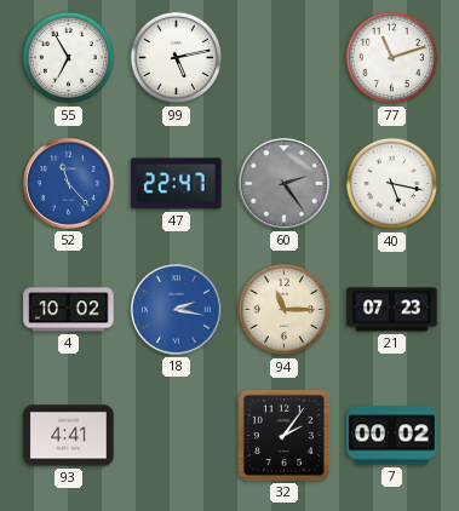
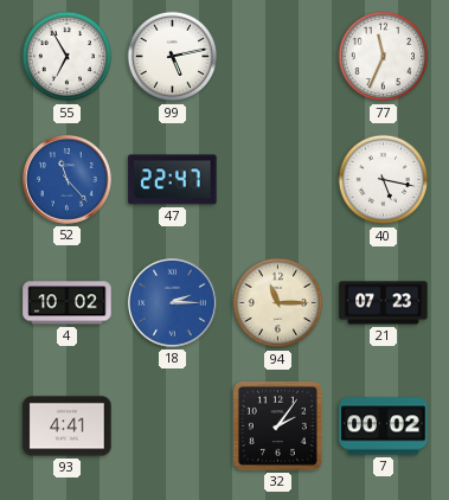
77: 11:12 -> 11:34 (384, 57)
60: 2:24 -> none (283, 183)
18: 2:17 -> 2:15 (172, 302)
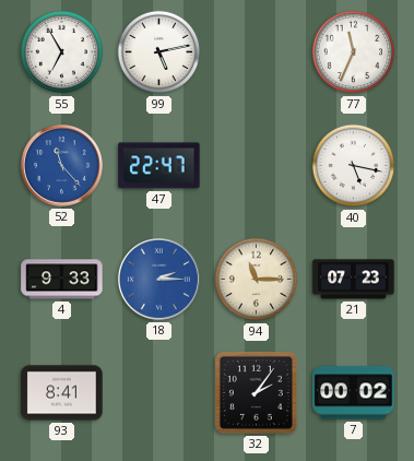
4: 10:02 -> 9:33 (62, 280)
93: 4:41 -> 8:41 (62, 393)
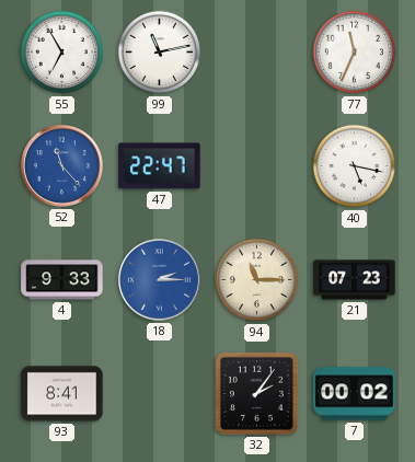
99: 5:13 -> 11:13 (160, 53)
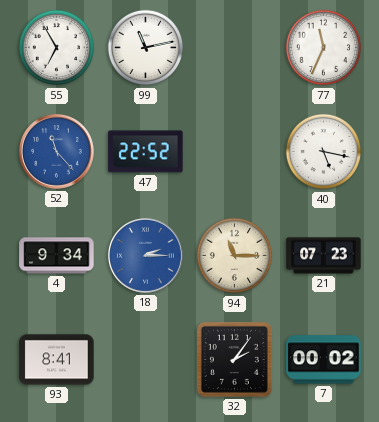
47: 22:47 -> 22:52 (146, 152)
4: 9:33 -> 9:34 (57, 256)
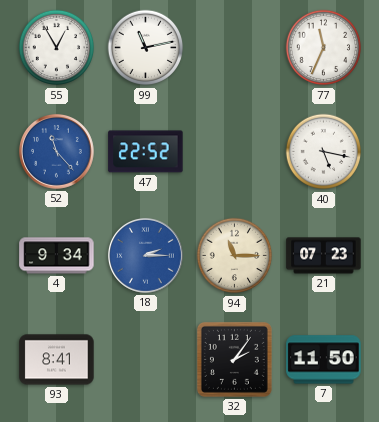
55: 6:55 -> 12:55 (57, 48)
7: 00:02 -> 11:50 (324, 360)
